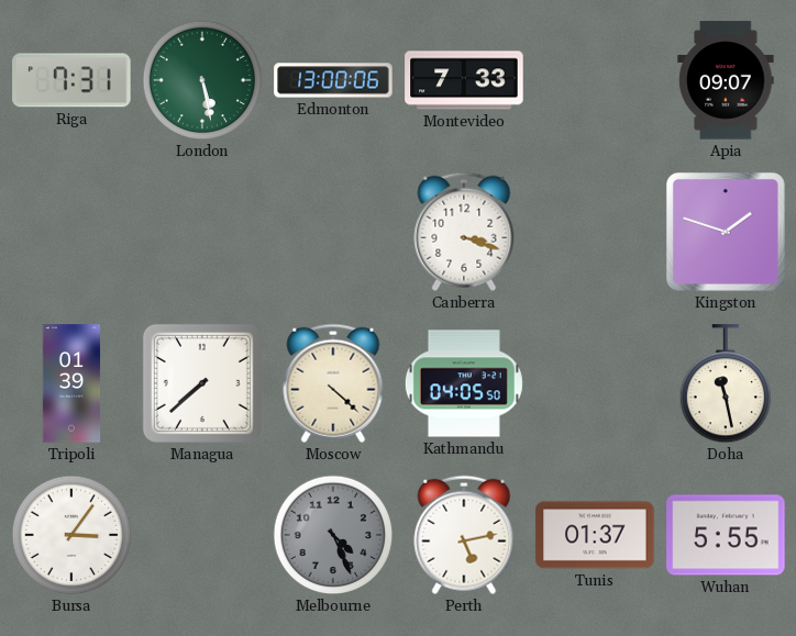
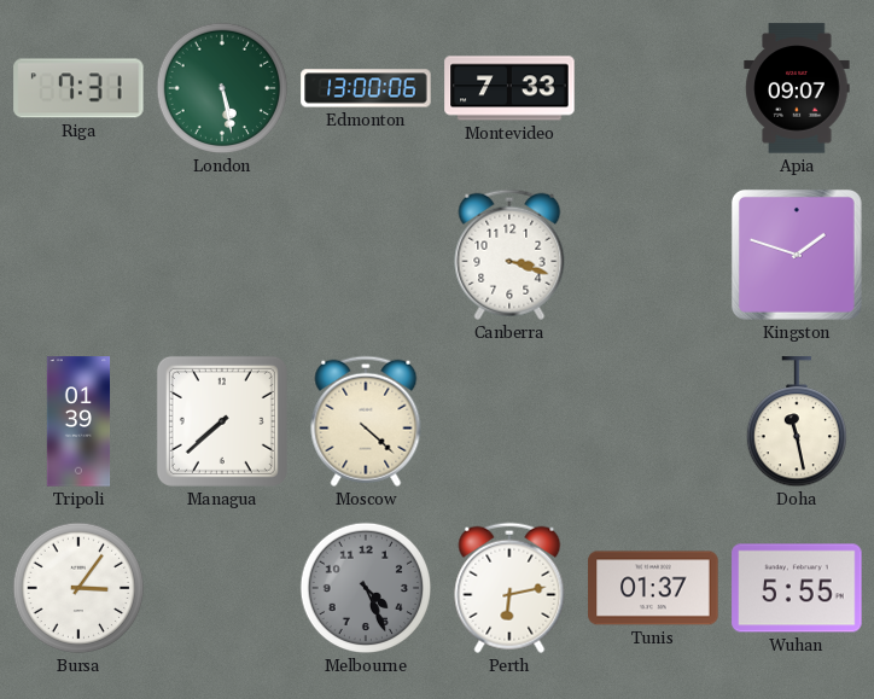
Kathmandu: 04:05 -> none (464, 383)
Perth: 5:13 -> 6:13 (509, 588)
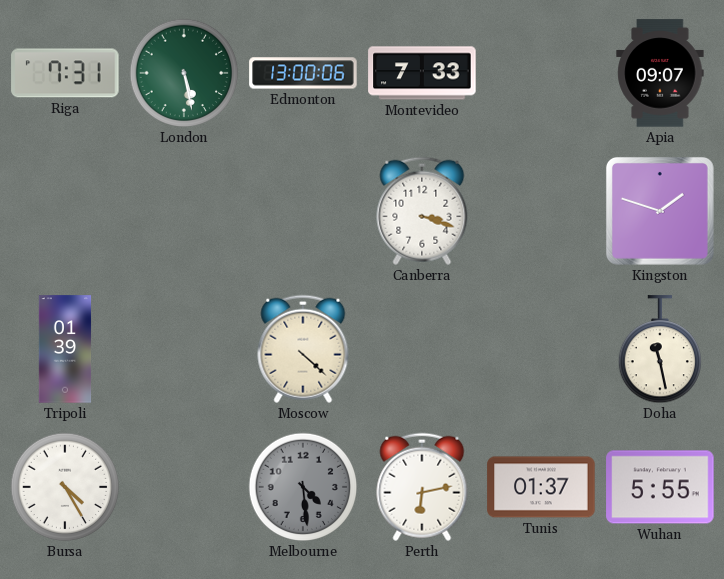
Managua: 7:38 -> none (222, 421)
Bursa: 3:06 -> 4:25 (65, 487)
Melbourne: 4:26 -> 4:29 (303, 487)
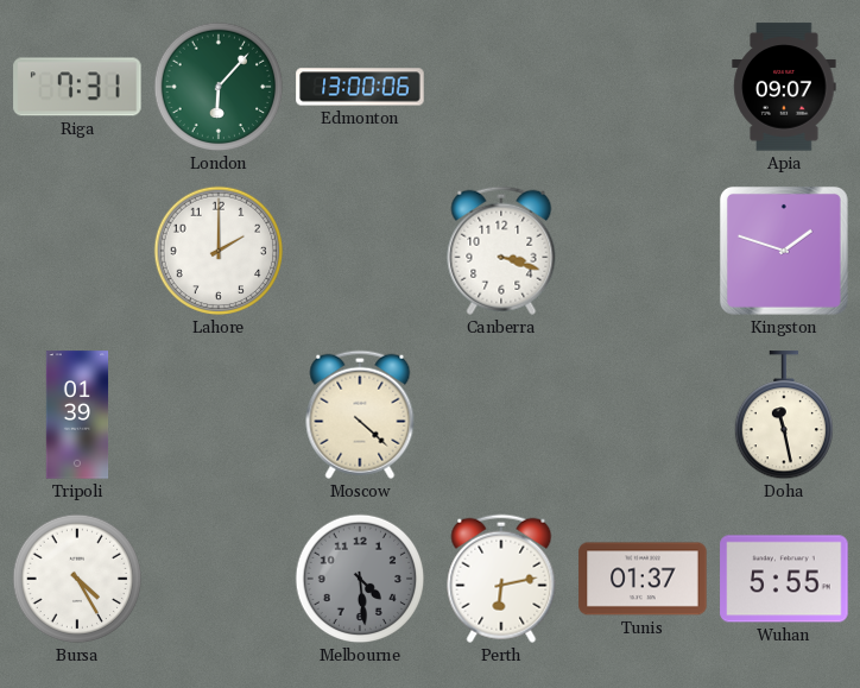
London: 5:28 -> 6:07 (219, 87)
Montevideo: 7:33 -> none (422, 73)
Lahore: none -> 2:00 (219, 251)
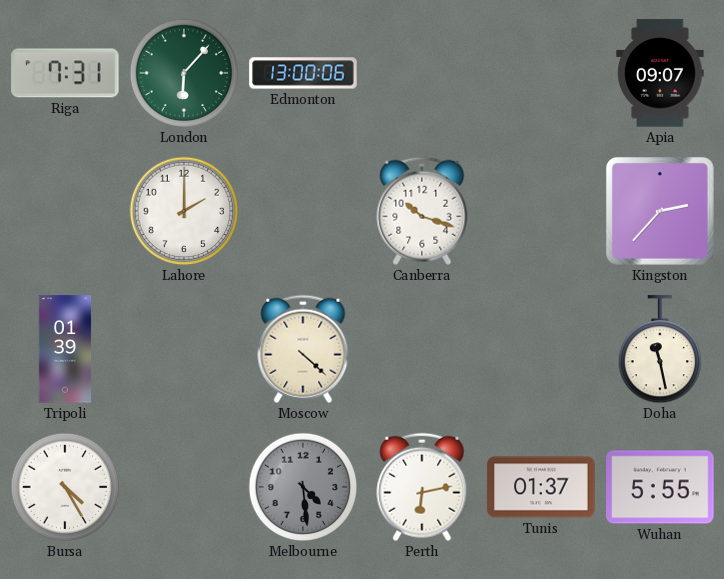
Canberra: 3:18 -> 10:18 (422, 211)
Kingston: 1:48 -> 2:37 (660, 211)
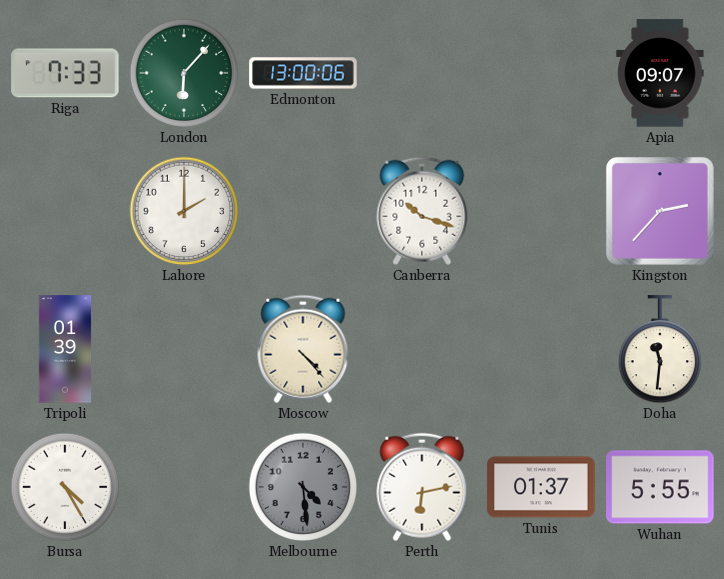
Riga: 7:31 -> 7:33 (65, 73)
Moscow: 4:22 -> 4:23 (303, 349)
Doha: 11:28 -> 11:31 (659, 350)
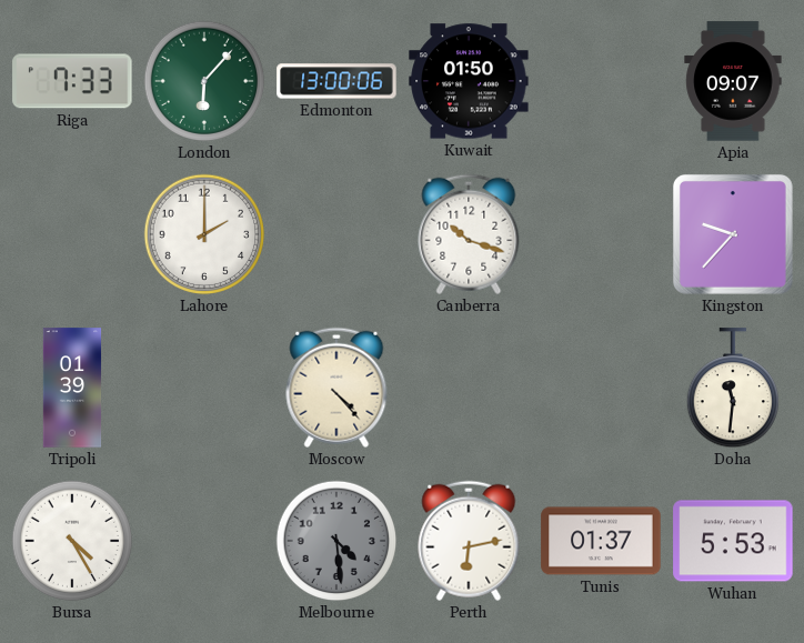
Kuwait: none -> 01:50 (469, 81)
Kingston: 2:37 -> 9:37 (733, 234)
Wuhan: 5:55 -> 5:53 (733, 541)
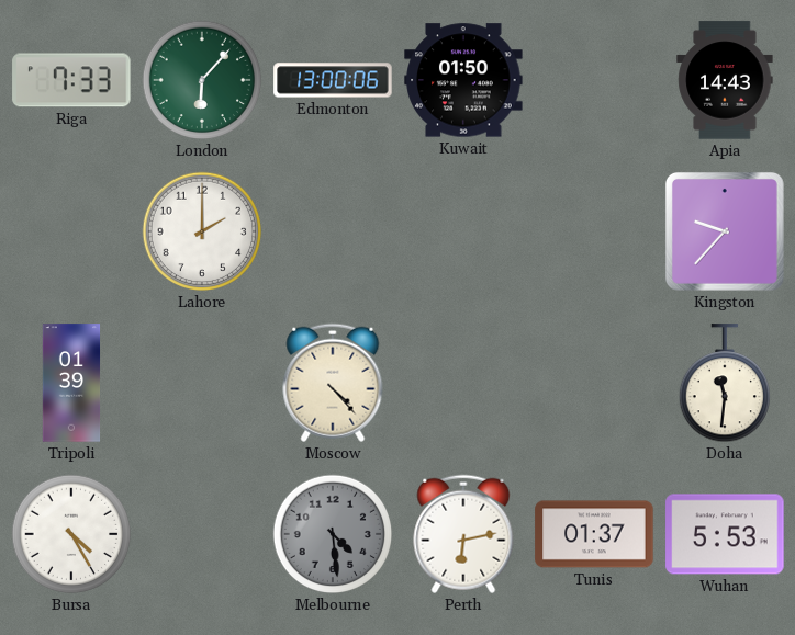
Apia: 09:07 -> 14:43 (725, 80)
Canberra: 10:18 -> none (469, 234)
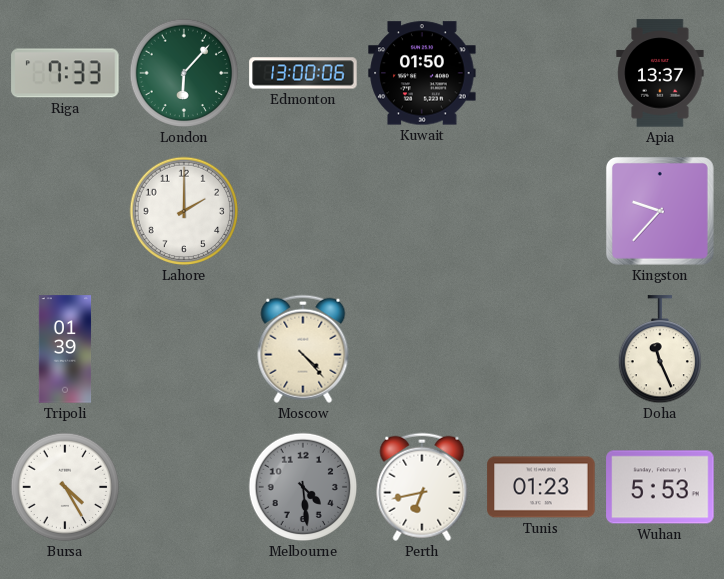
Apia: 14:43 -> 13:37 (660, 73)
Doha: 11:31 -> 11:26 (659, 350)
Perth: 6:13 -> 6:43 (422, 487)
Tunis: 01:37 -> 01:23 (541, 487)
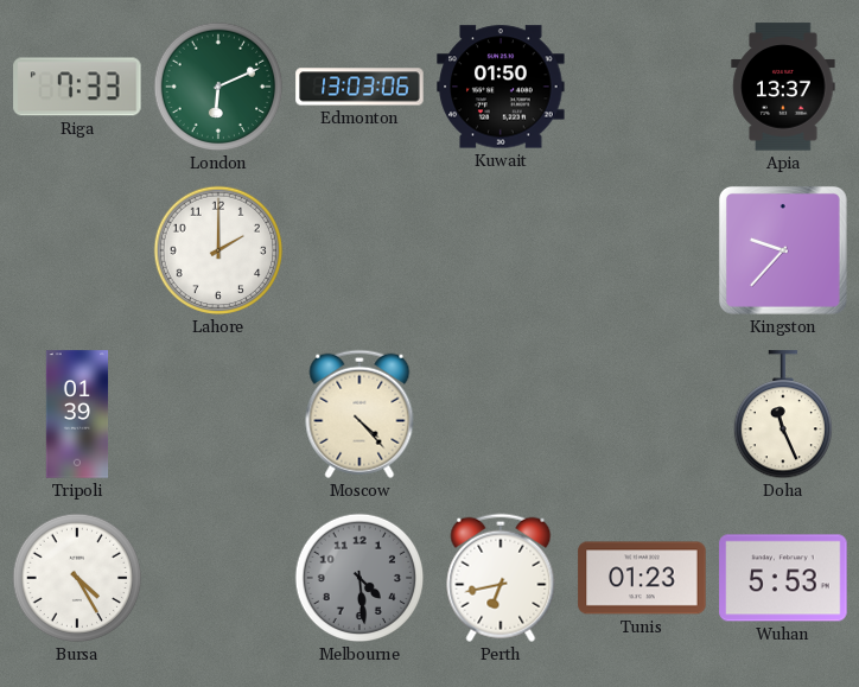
London: 6:07 -> 6:11 (218, 87)
Edmonton: 13:00 -> 13:03 (359, 87)
